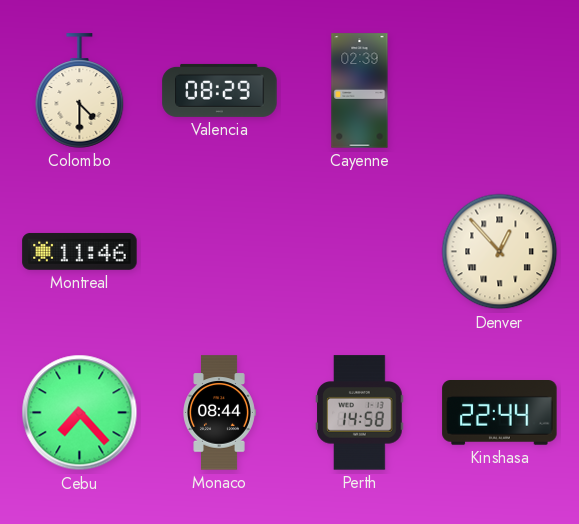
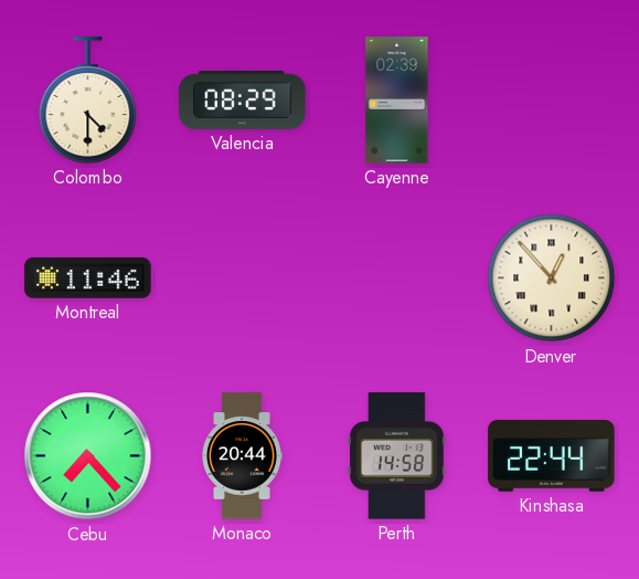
Monaco: 08:44 -> 20:44 (242, 456)
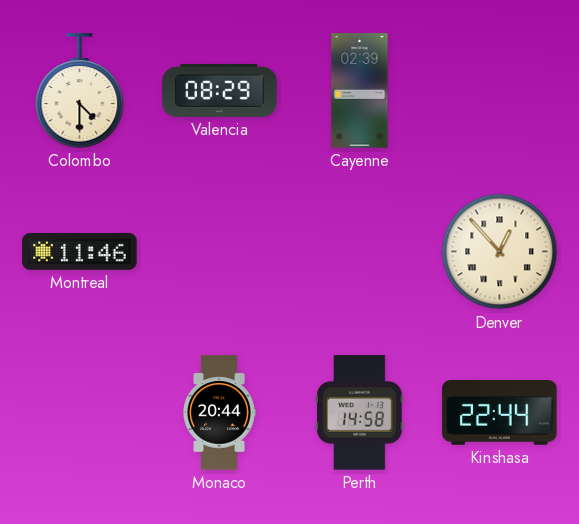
Cebu: 7:23 -> none (88, 456)
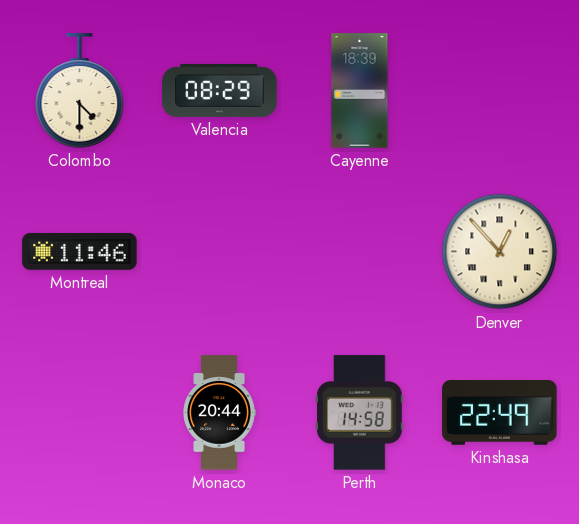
Cayenne: 02:39 -> 18:39 (360, 91)
Kinshasa: 22:44 -> 22:49 (500, 413)
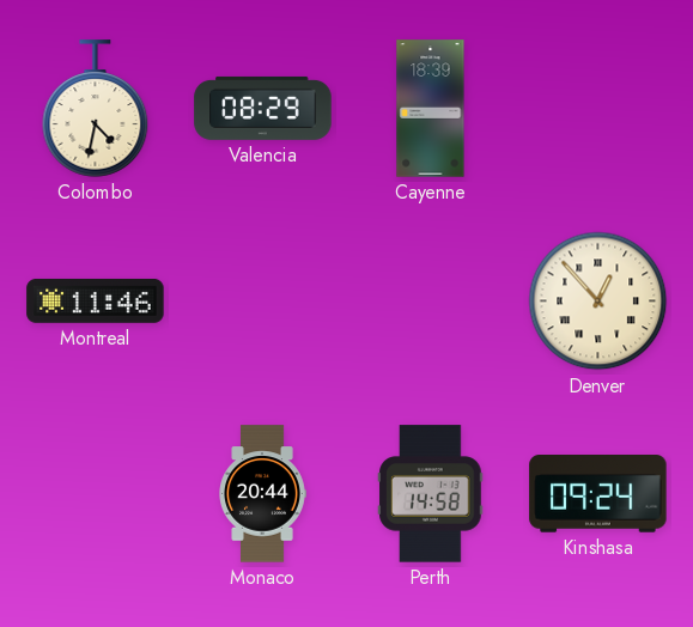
Colombo: 4:30 -> 4:32 (96, 109)
Kinshasa: 22:49 -> 09:24 (598, 494)
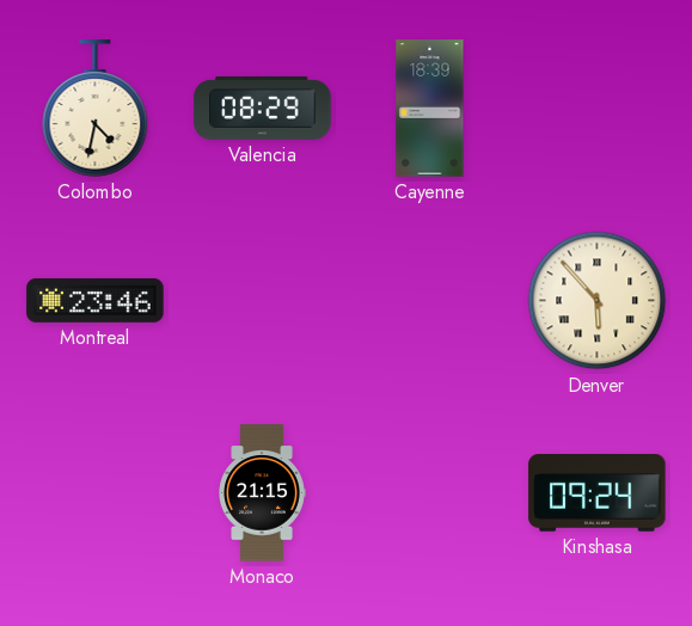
Montreal: 11:46 -> 23:46 (96, 300)
Denver: 12:53 -> 5:53 (598, 301)
Monaco: 20:44 -> 21:15 (262, 493)
Perth: 14:58 -> none (431, 494)
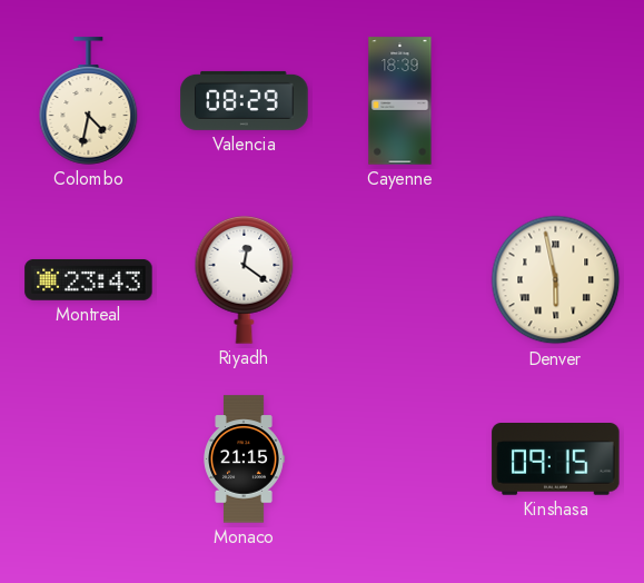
Montreal: 23:46 -> 23:43 (89, 279)
Riyadh: none -> 12:21 (245, 279)
Denver: 5:53 -> 5:58 (556, 280)
Kinshasa: 09:24 -> 09:15 (556, 460)
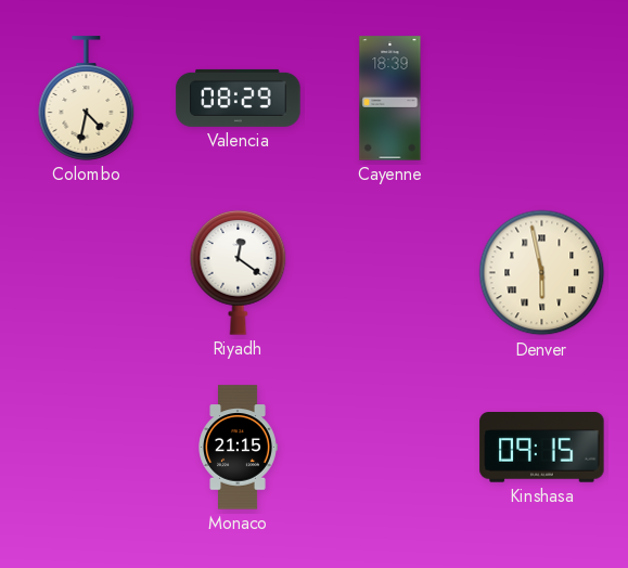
Montreal: 23:43 -> none (89, 279)
